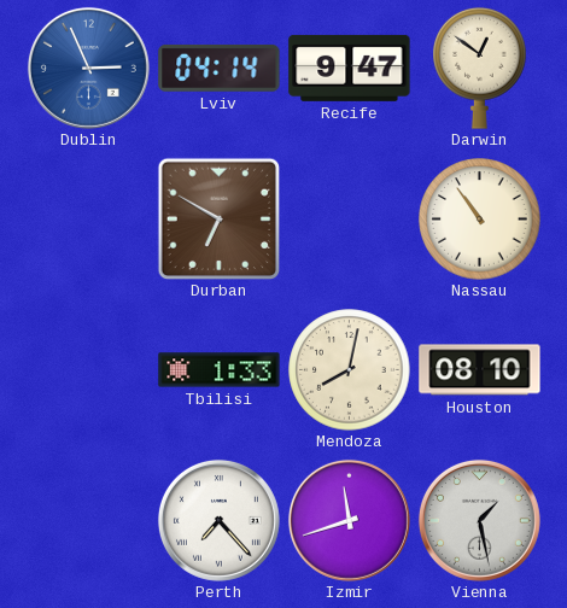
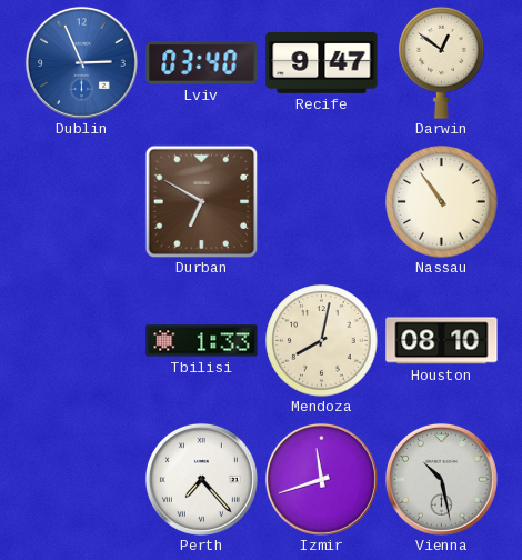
Lviv: 04:14 -> 03:40 (202, 62)
Vienna: 1:28 -> 10:28 (441, 479)
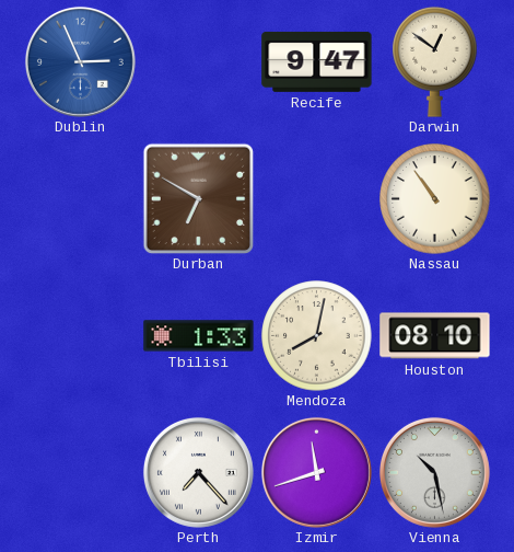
Lviv: 03:40 -> none (202, 62)
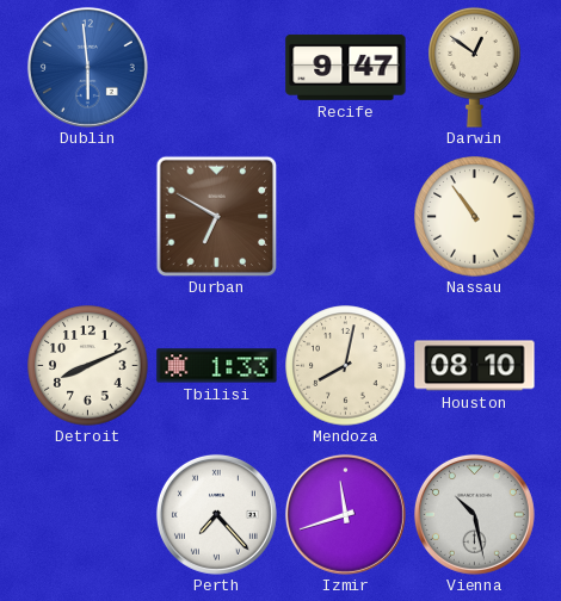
Dublin: 2:56 -> 5:59 (87, 67)
Detroit: none -> 8:11 (88, 366)
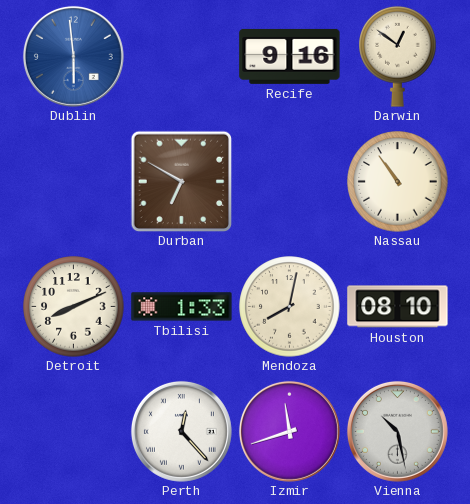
Recife: 9:47 -> 9:16 (290, 56)
Perth: 7:23 -> 12:23 (181, 431)
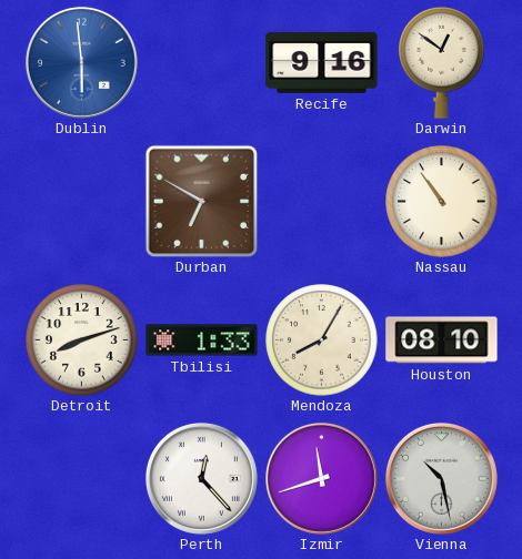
Detroit: 8:11 -> 8:12 (82, 341)
Mendoza: 8:02 -> 8:05 (322, 341)
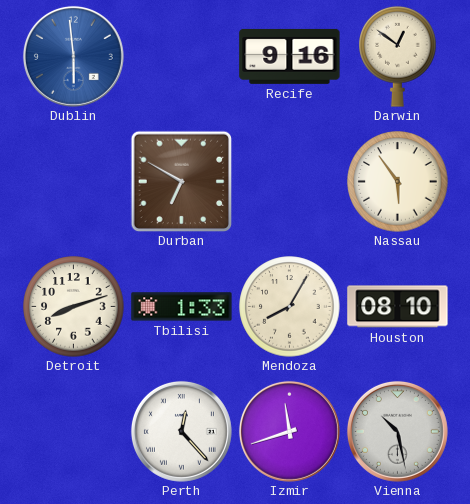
Nassau: 10:54 -> 5:54 (398, 182)
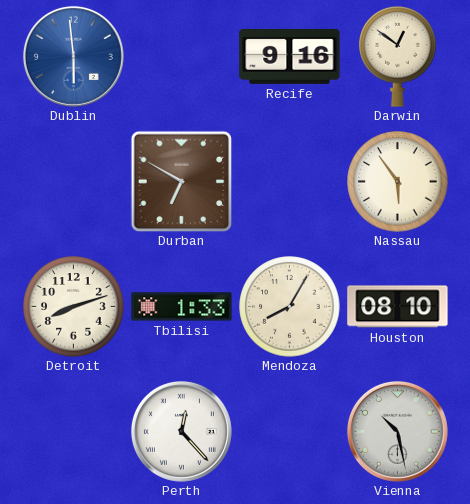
Izmir: 11:42 -> none (289, 431)
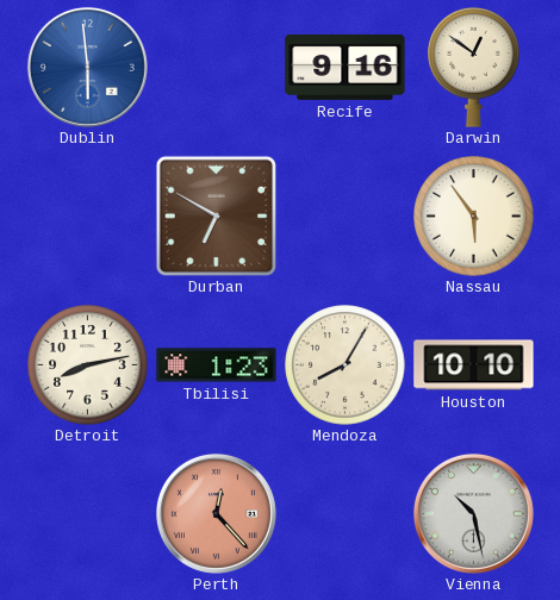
Detroit: 8:12 -> 8:13 (88, 365)
Tbilisi: 1:33 -> 1:23 (217, 365)
Houston: 08:10 -> 10:10 (474, 365)
Perth dial: white -> salmon (216, 513)
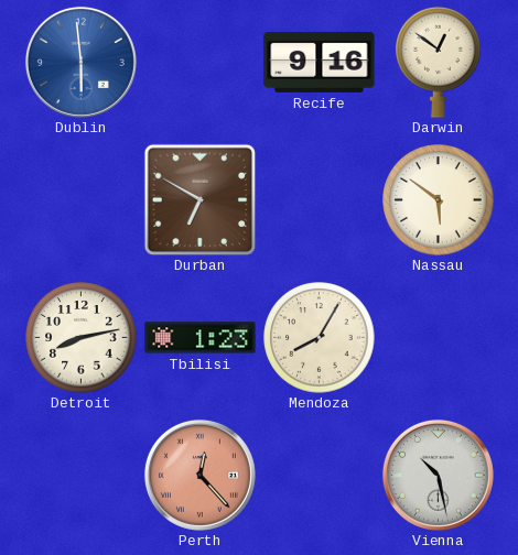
Nassau: 5:54 -> 5:51 (439, 200)
Houston: 10:10 -> none (474, 365)
